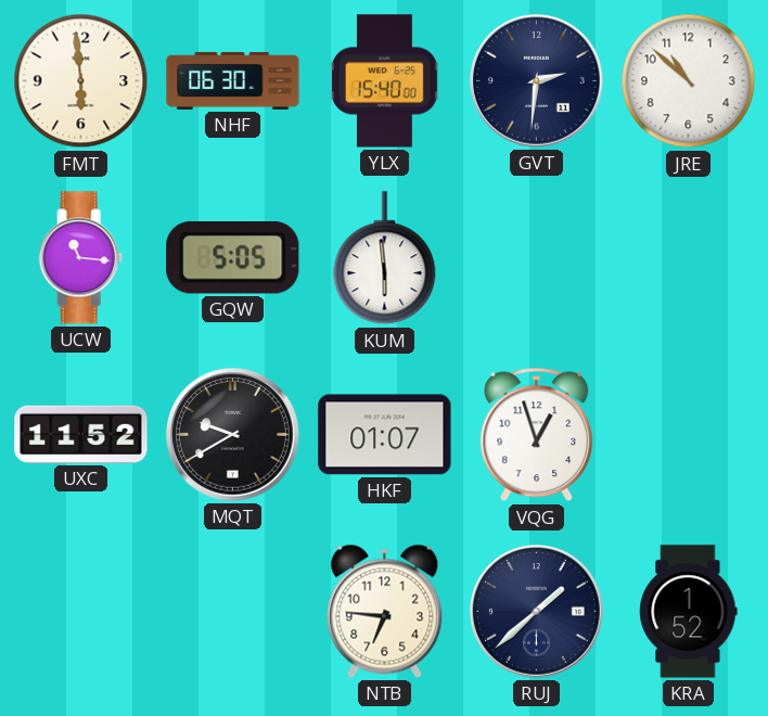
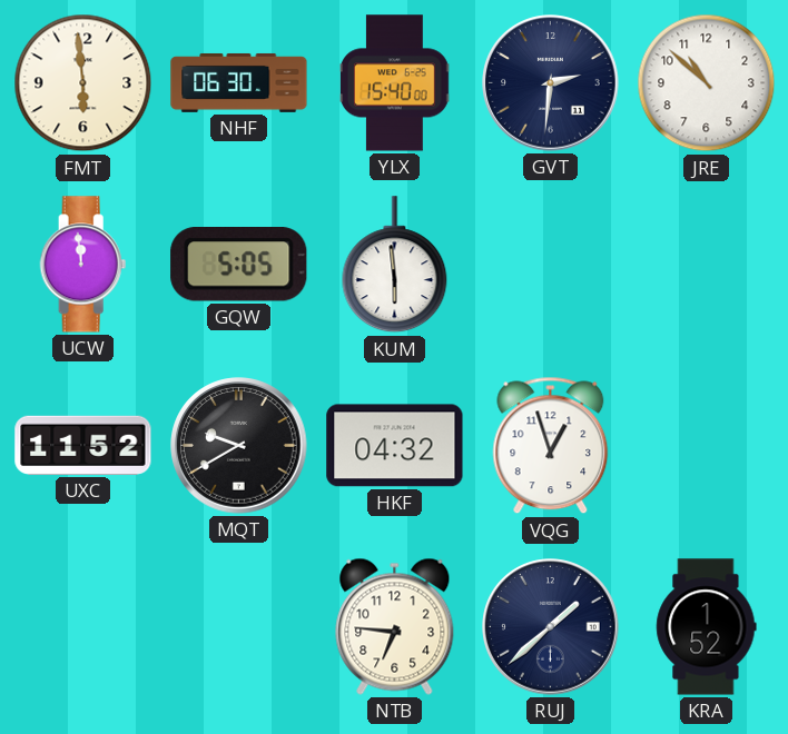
UCW: 11:16 -> 11:59 (83, 265)
HKF: 01:07 -> 04:32 (395, 446)
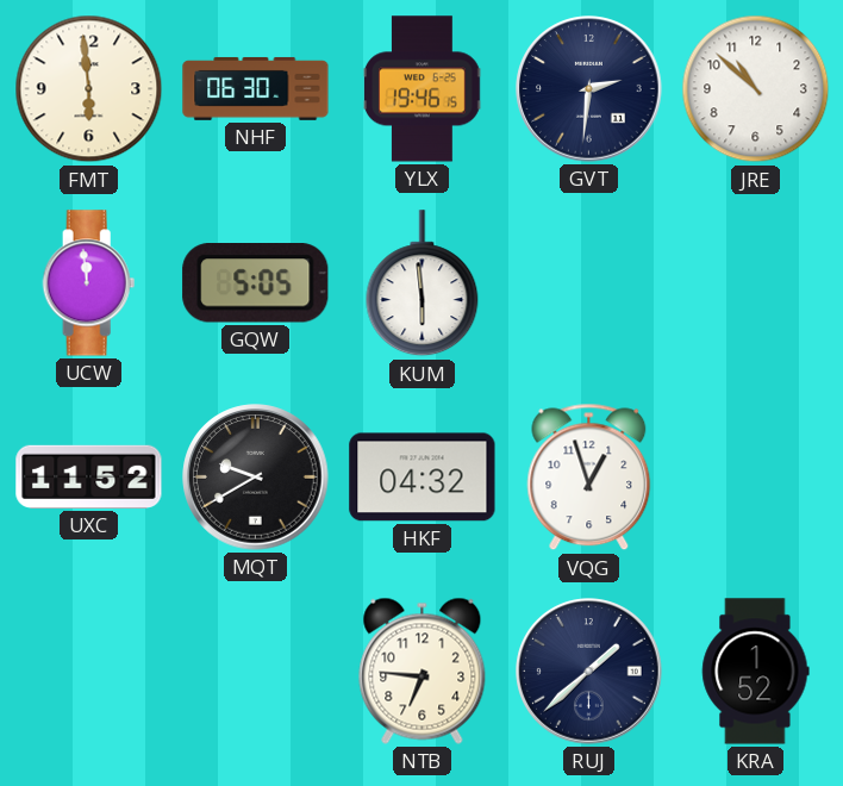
YLX: 15:40 -> 19:46 (423, 89)
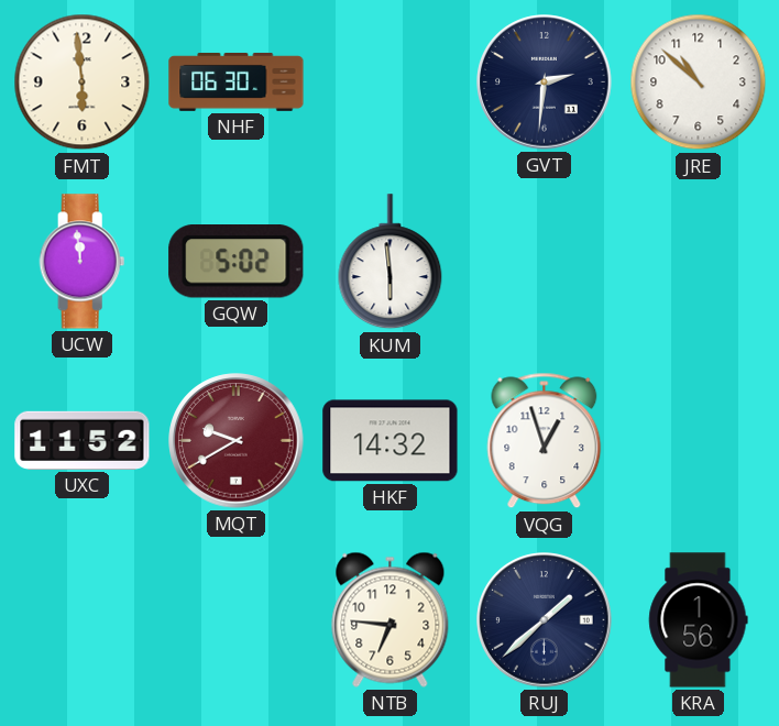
YLX: 19:46 -> none (423, 89)
GQW: 5:05 -> 5:02 (237, 262)
MQT dial: black -> burgundy (237, 441)
HKF: 04:32 -> 14:32 (391, 441)
KRA: 1:52 -> 1:56 (699, 620)
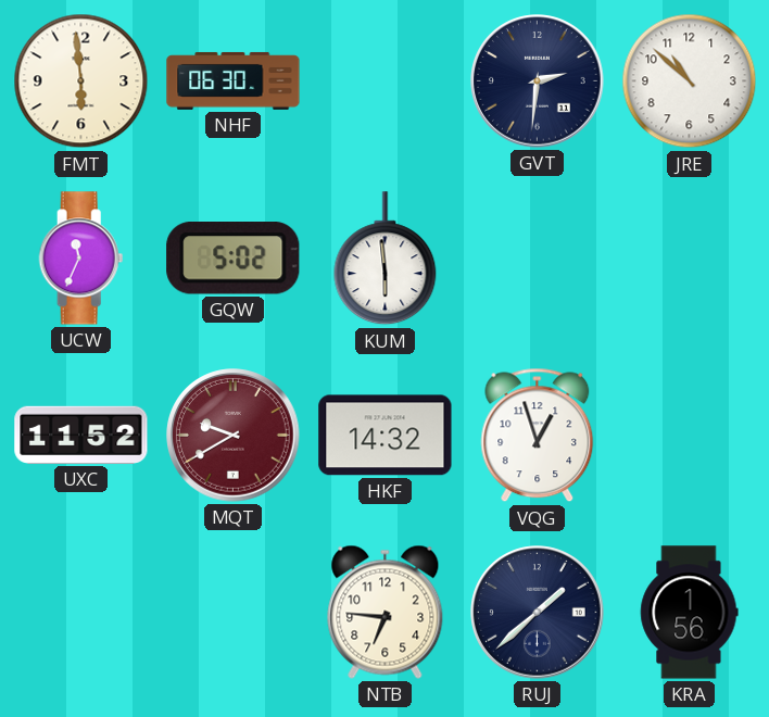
UCW: 11:59 -> 11:34 (81, 259)
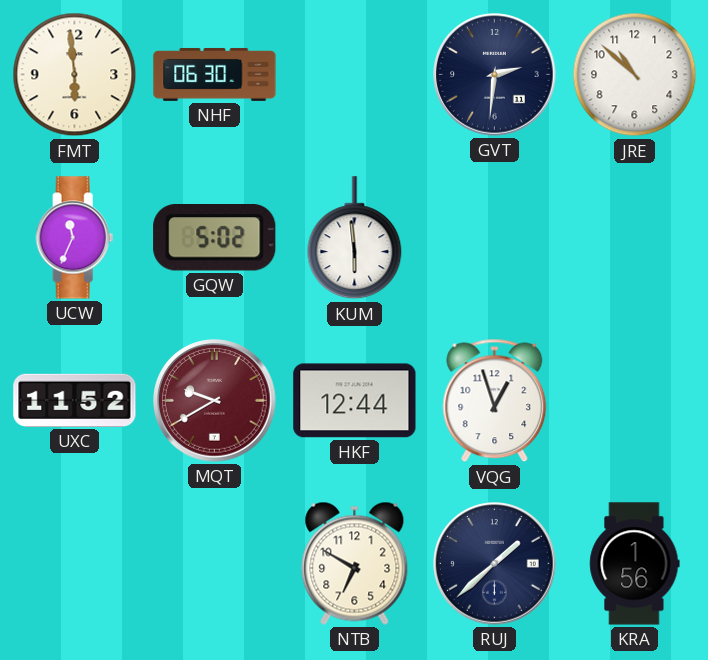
HKF: 14:32 -> 12:44 (355, 401)
NTB: 6:46 -> 6:50 (355, 563)
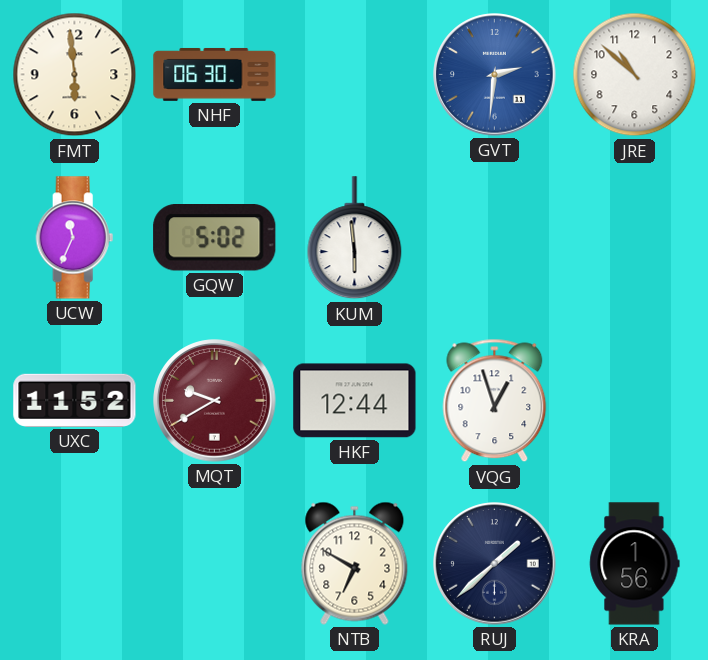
GVT dial: navy -> blue (495, 75)
